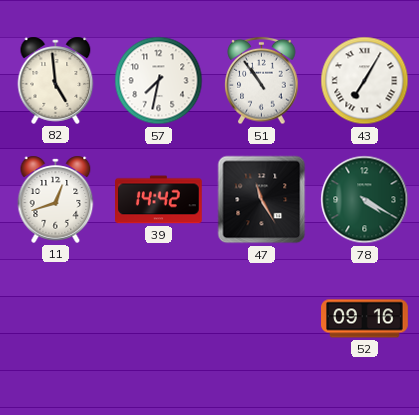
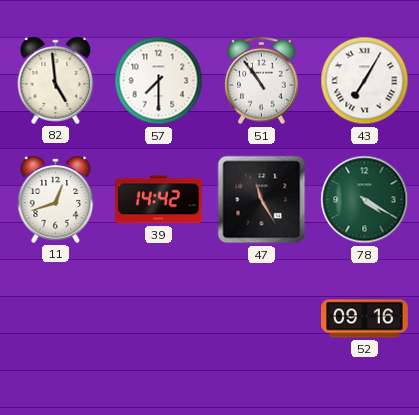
57: 7:32 -> 7:30 (159, 81)
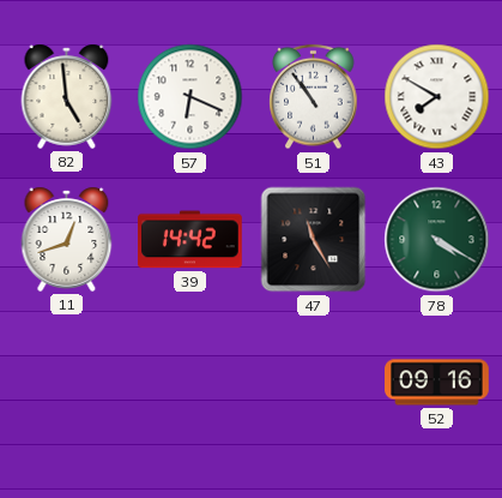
57: 7:30 -> 6:19 (190, 97)
43: 7:05 -> 7:50 (437, 97)
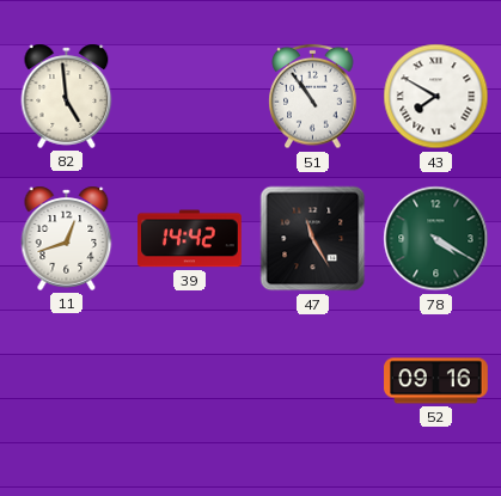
57: 6:19 -> none (190, 97)
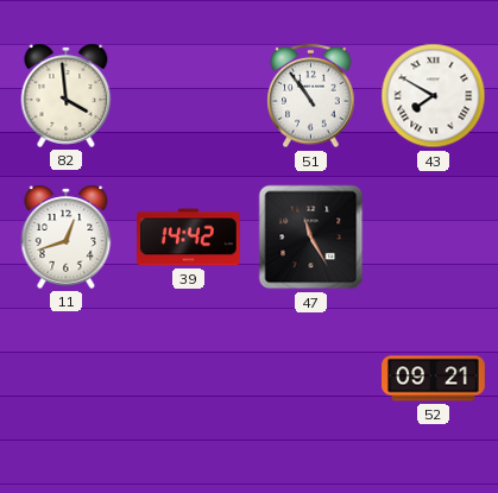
82: 4:59 -> 3:59 (67, 95)
78: 4:20 -> none (436, 239)
52: 09:16 -> 09:21 (434, 379)
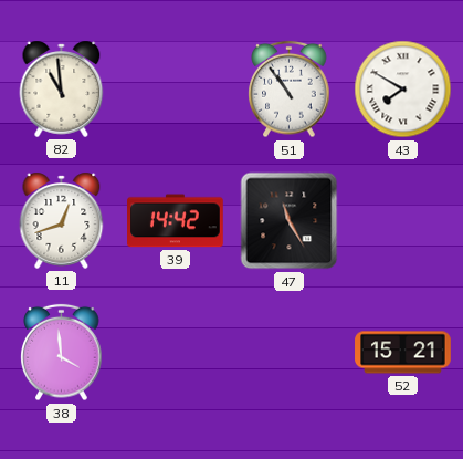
82: 3:59 -> 10:59 (62, 88)
38: none -> 3:59 (62, 353)
52: 09:21 -> 15:21 (403, 353)
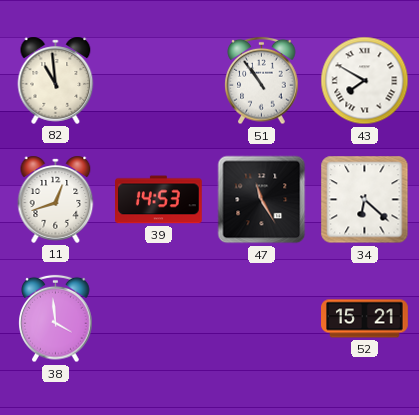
39: 14:42 -> 14:53 (159, 200)
34: none -> 6:22 (365, 200)
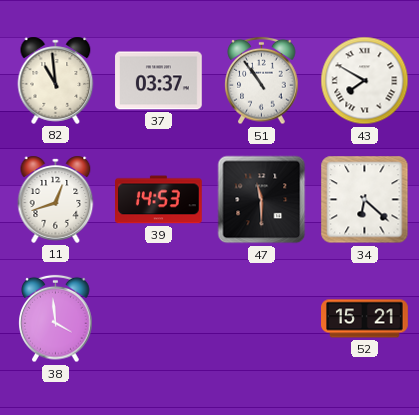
37: none -> 03:37 (159, 81)
47: 11:25 -> 11:30 (262, 200)
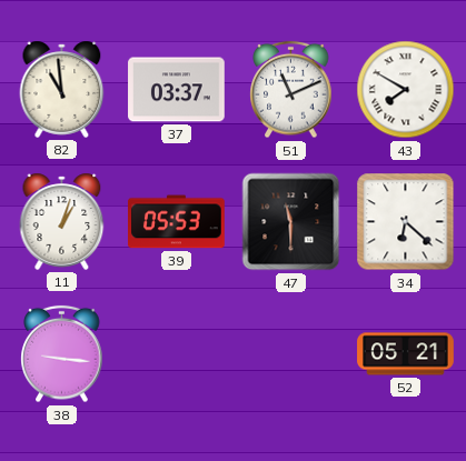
51: 10:54 -> 11:11 (291, 90)
11: 12:42 -> 1:03 (62, 221)
39: 14:53 -> 05:53 (177, 222)
38: 3:59 -> 9:16 (62, 354)
52: 15:21 -> 05:21 (406, 354)
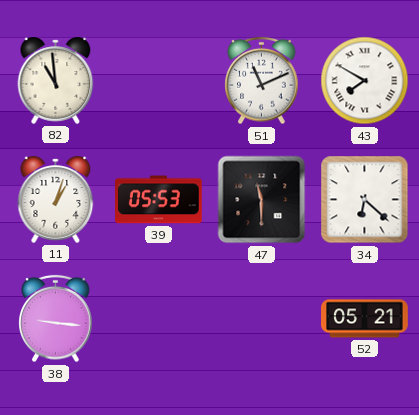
37: 03:37 -> none (177, 90)
